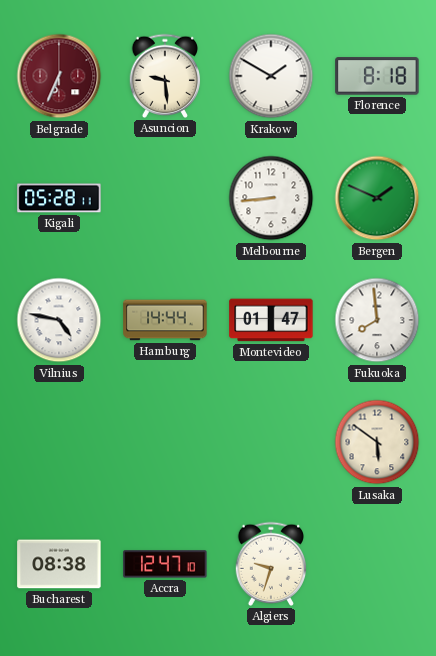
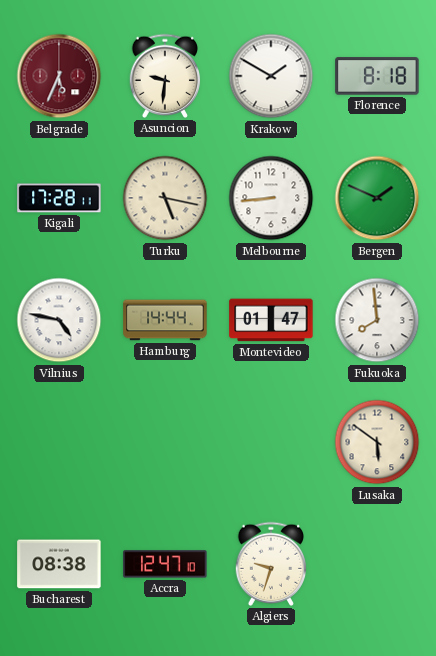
Belgrade: 6:34 -> 5:34 (59, 76)
Asuncion: 9:29 -> 9:31 (165, 76)
Kigali: 05:28 -> 17:28 (59, 198)
Turku: none -> 5:17 (165, 198)
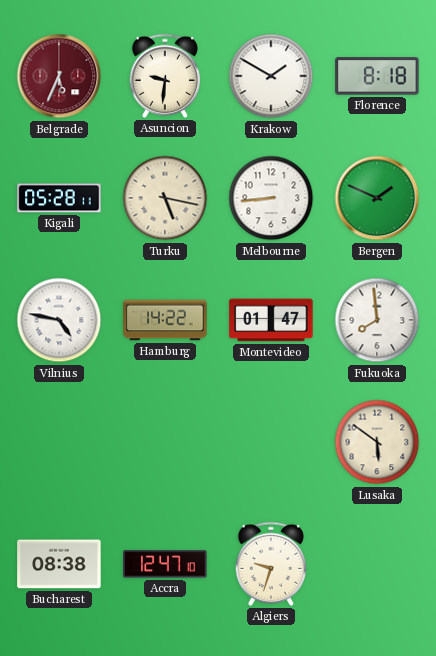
Kigali: 17:28 -> 05:28 (59, 198)
Hamburg: 14:44 -> 14:22 (165, 320)
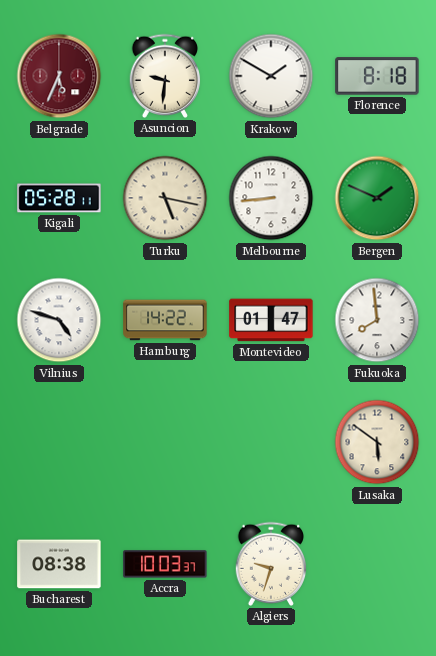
Vilnius: 4:47 -> 4:48 (59, 320)
Accra: 12:47 -> 10:03 (165, 564)
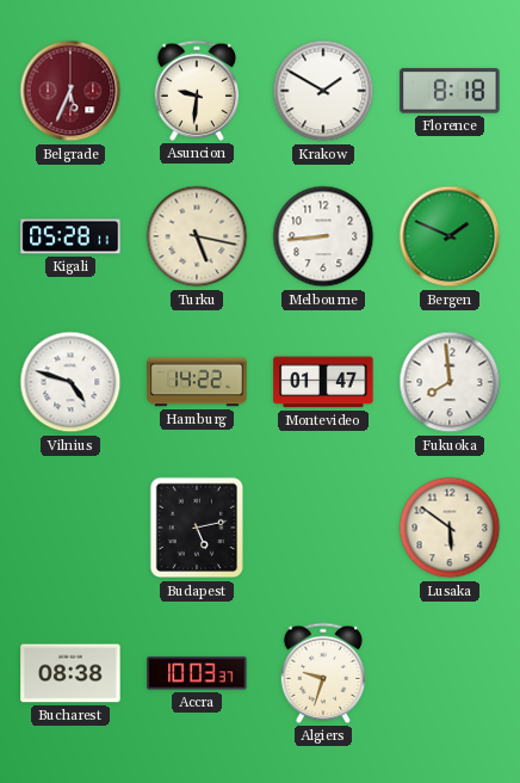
Budapest: none -> 5:13 (197, 528)
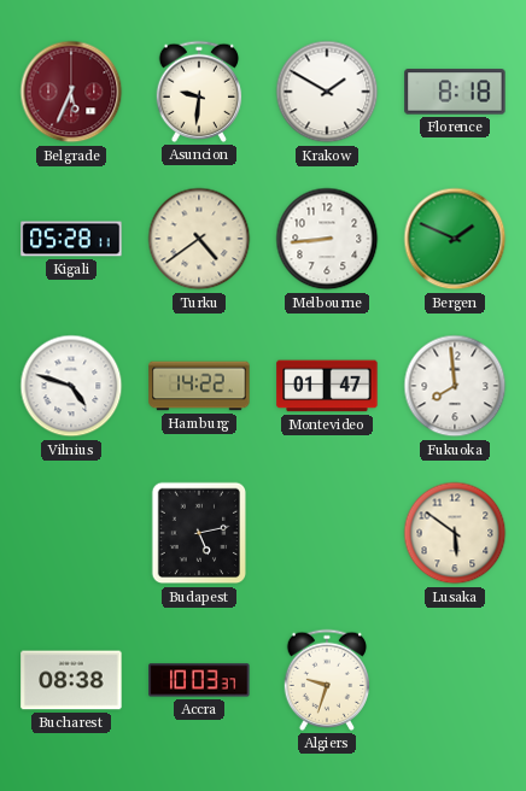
Turku: 5:17 -> 4:39 (199, 239)
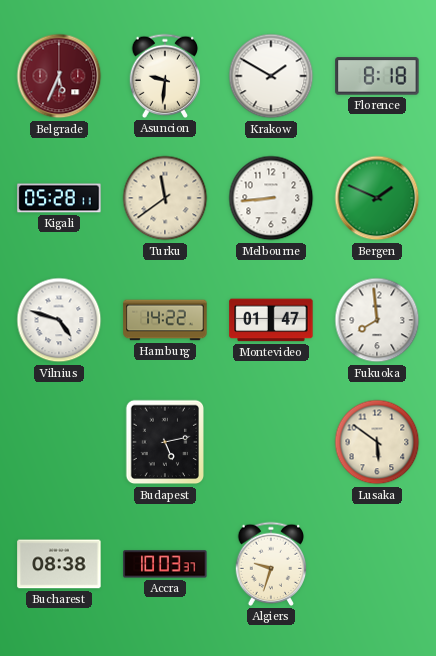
Turku: 4:39 -> 11:39 (165, 198)
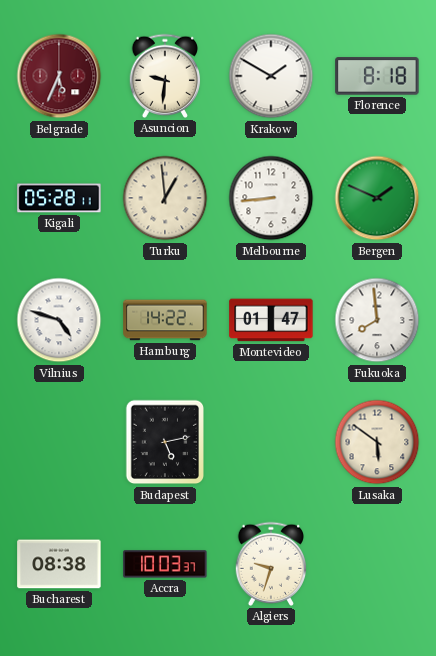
Turku: 11:39 -> 12:59 (165, 198)
